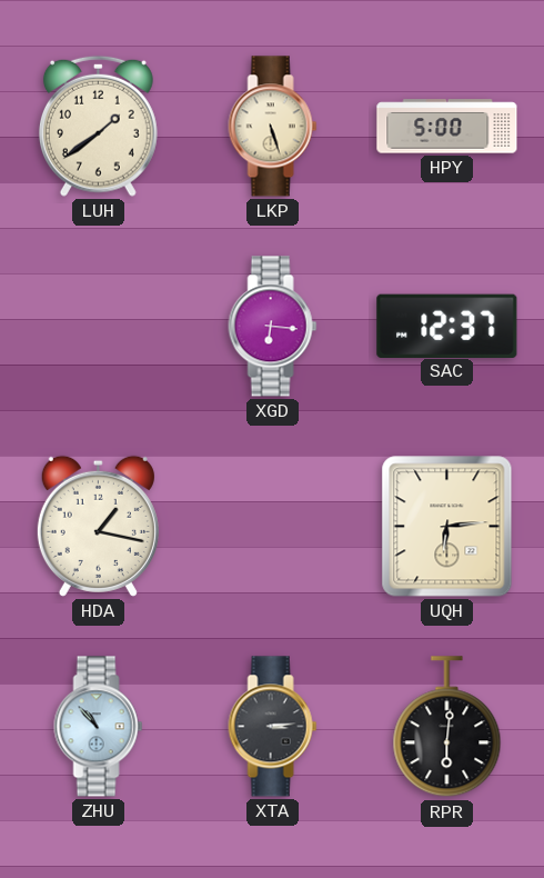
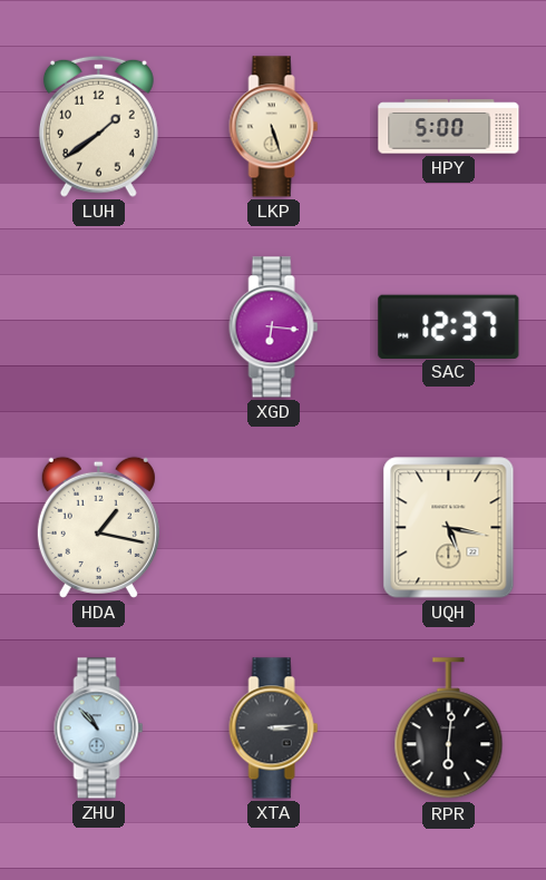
UQH: 6:14 -> 5:17 (449, 528)
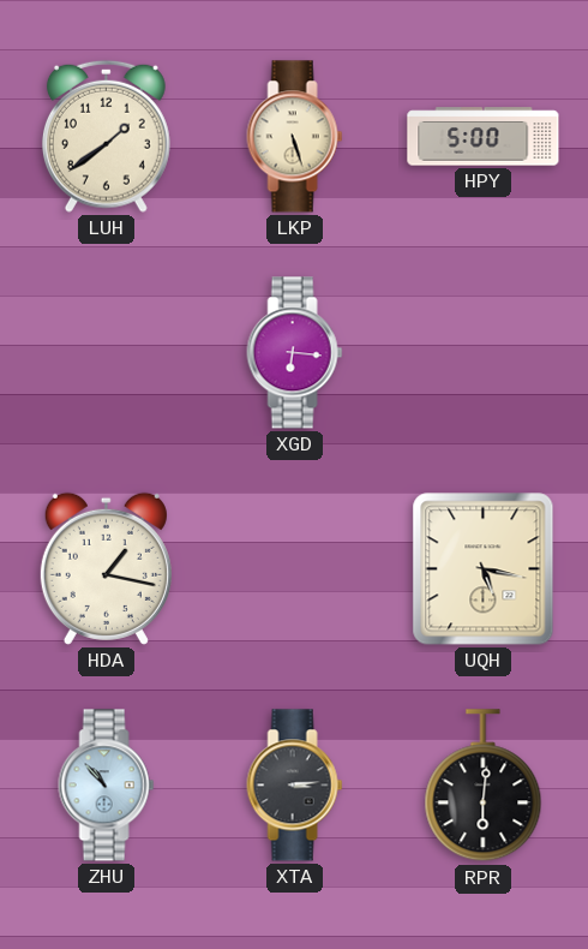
SAC: 12:37 -> none (449, 326)
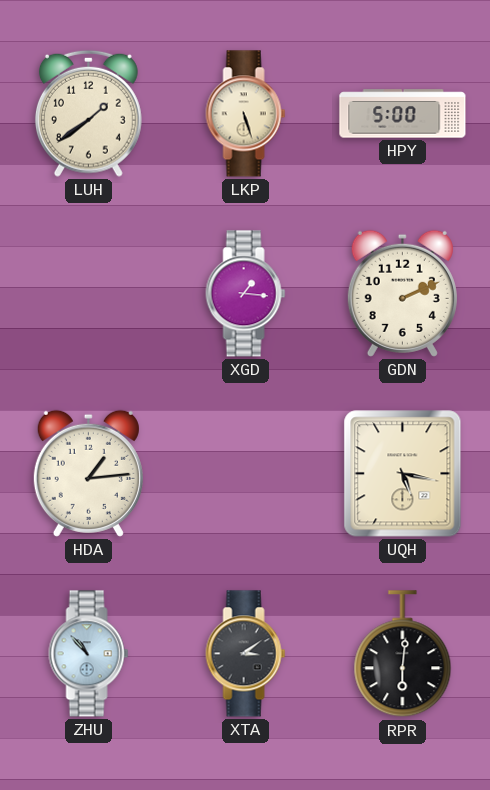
XGD: 6:16 -> 1:16 (246, 294)
GDN: none -> 2:11 (402, 293)
HDA: 1:17 -> 1:14 (88, 473)
XTA: 3:14 -> 3:09 (246, 654)
